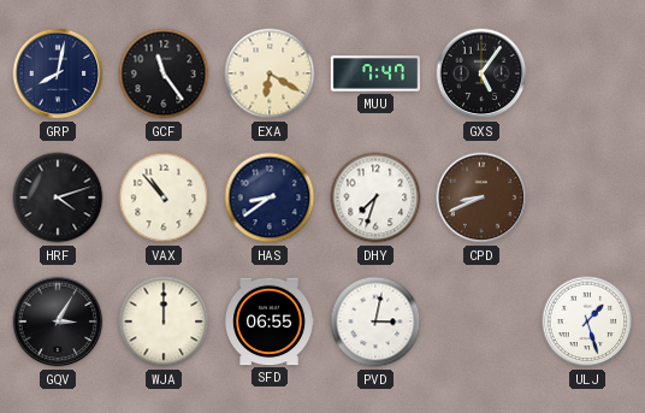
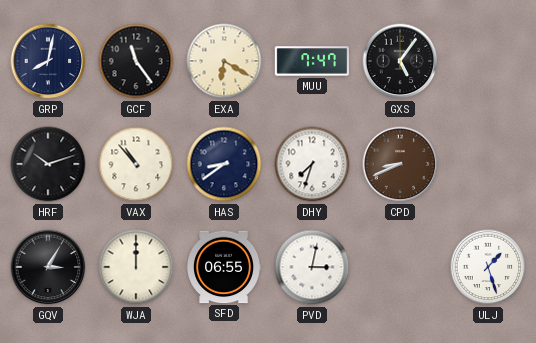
HRF: 4:12 -> 10:12 (48, 164)
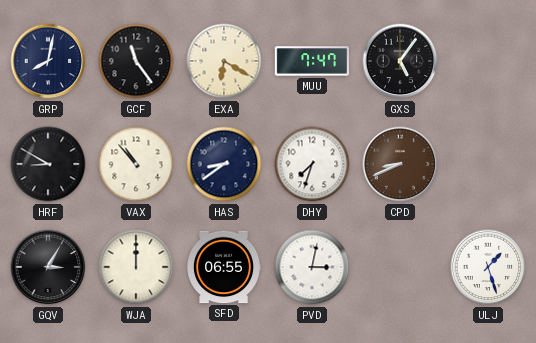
HRF: 10:12 -> 8:50 (48, 164)
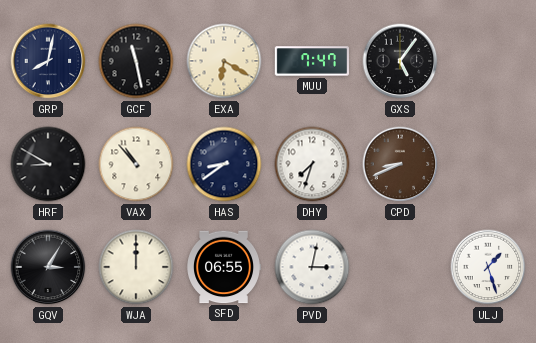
GCF: 11:24 -> 11:28 (136, 61)
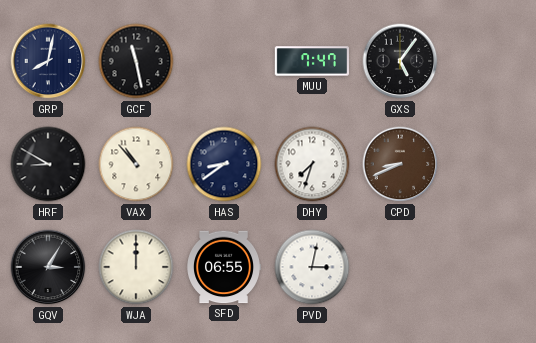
EXA: 6:20 -> none (224, 61)
ULJ: 1:27 -> none (488, 267)
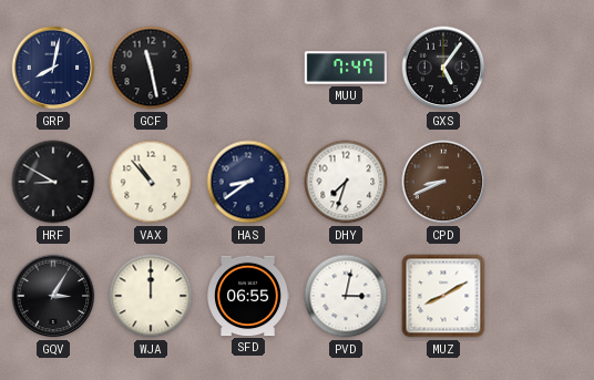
MUZ: none -> 8:10 (443, 296)
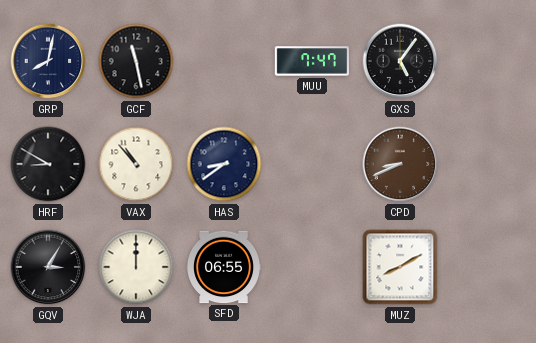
DHY: 7:33 -> none (346, 182)
PVD: 3:02 -> none (346, 296)
